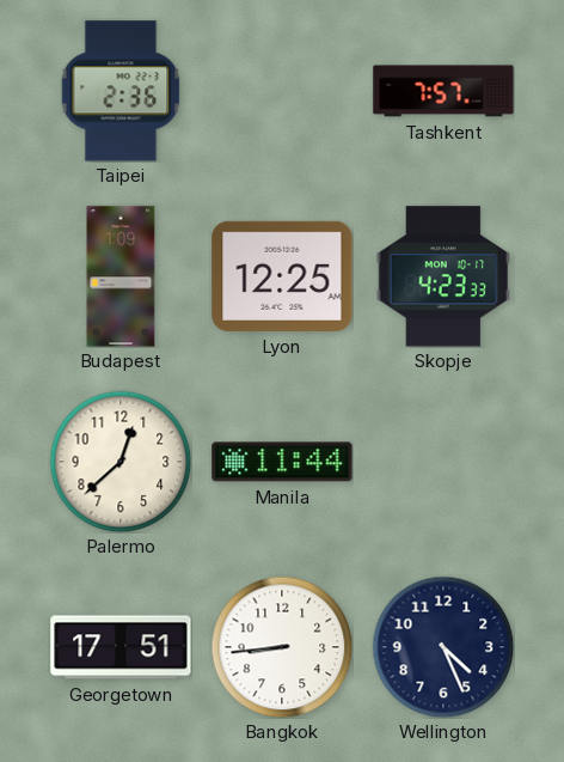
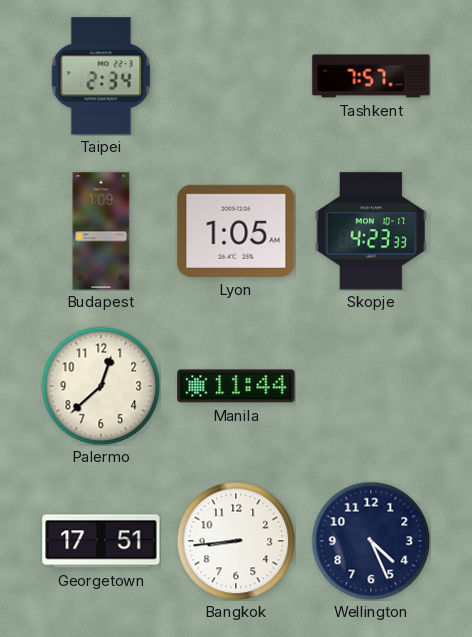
Taipei: 2:36 -> 2:34 (101, 76)
Lyon: 12:25 -> 1:05 (236, 231)
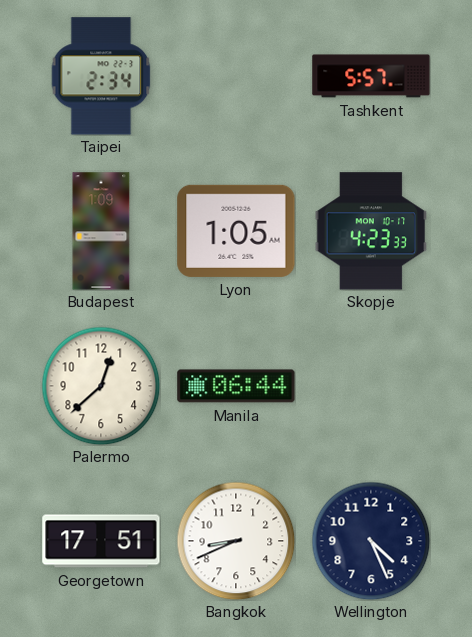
Tashkent: 7:57 -> 5:57 (371, 76)
Manila: 11:44 -> 06:44 (236, 386)
Bangkok: 8:44 -> 8:41 (236, 541)
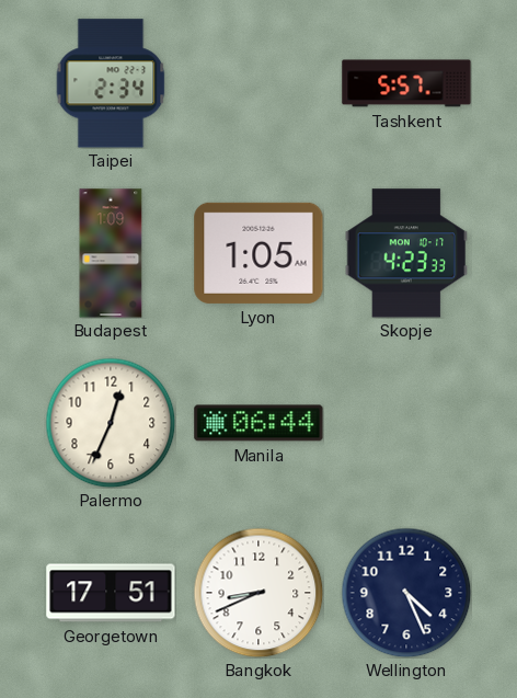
Palermo: 12:38 -> 12:34 (111, 423)
